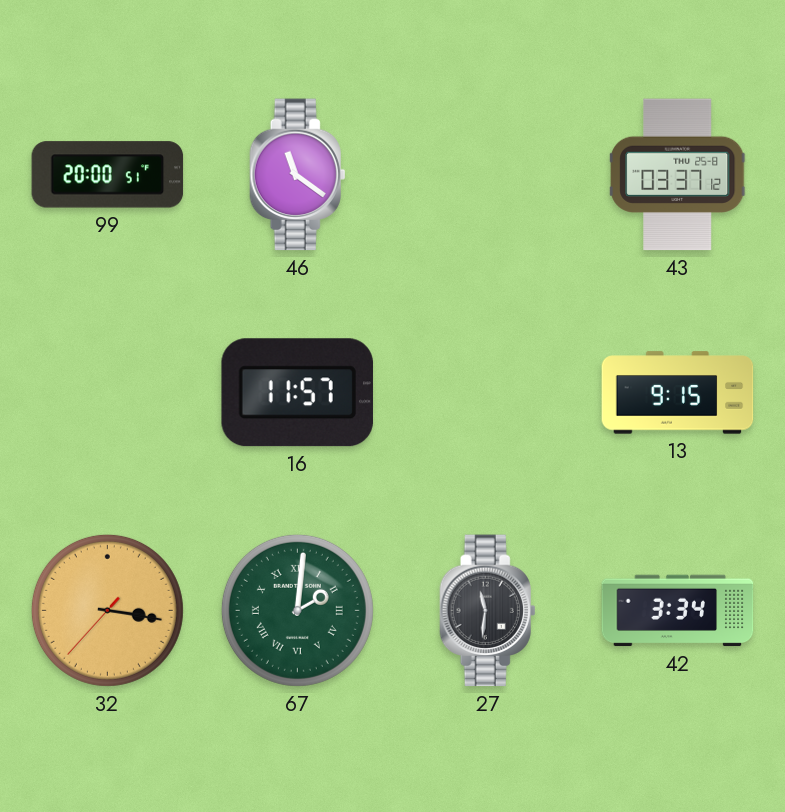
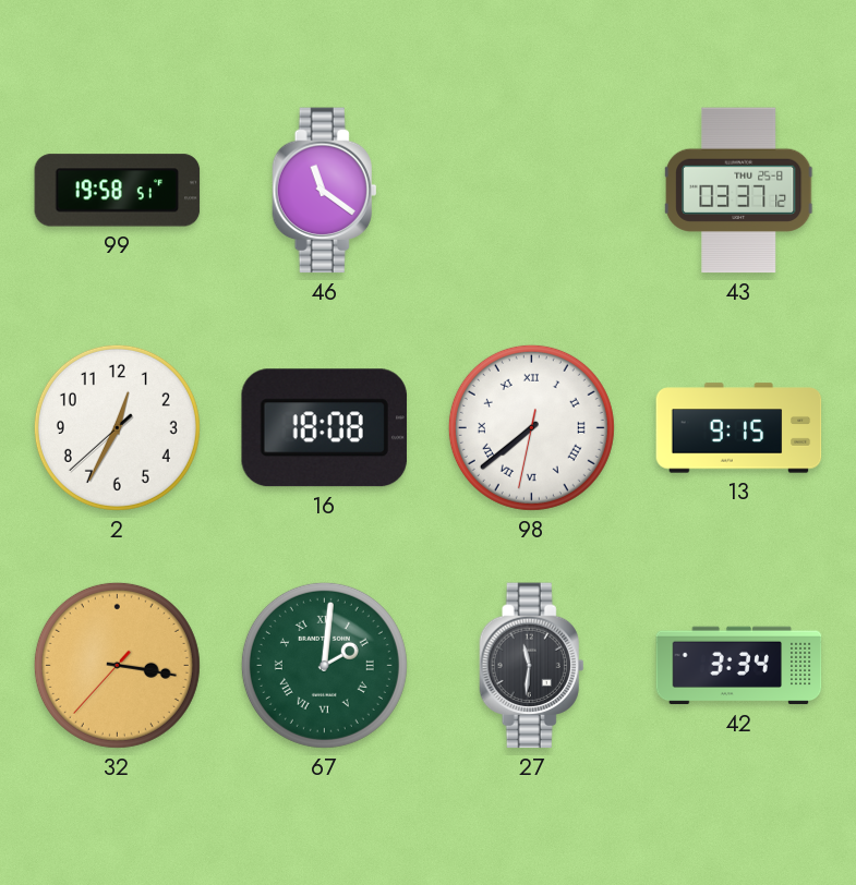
99: 20:00 -> 19:58 (118, 191)
2: none -> 12:34 (117, 427)
16: 11:57 -> 18:08 (324, 428)
98: none -> 7:38 (531, 427)
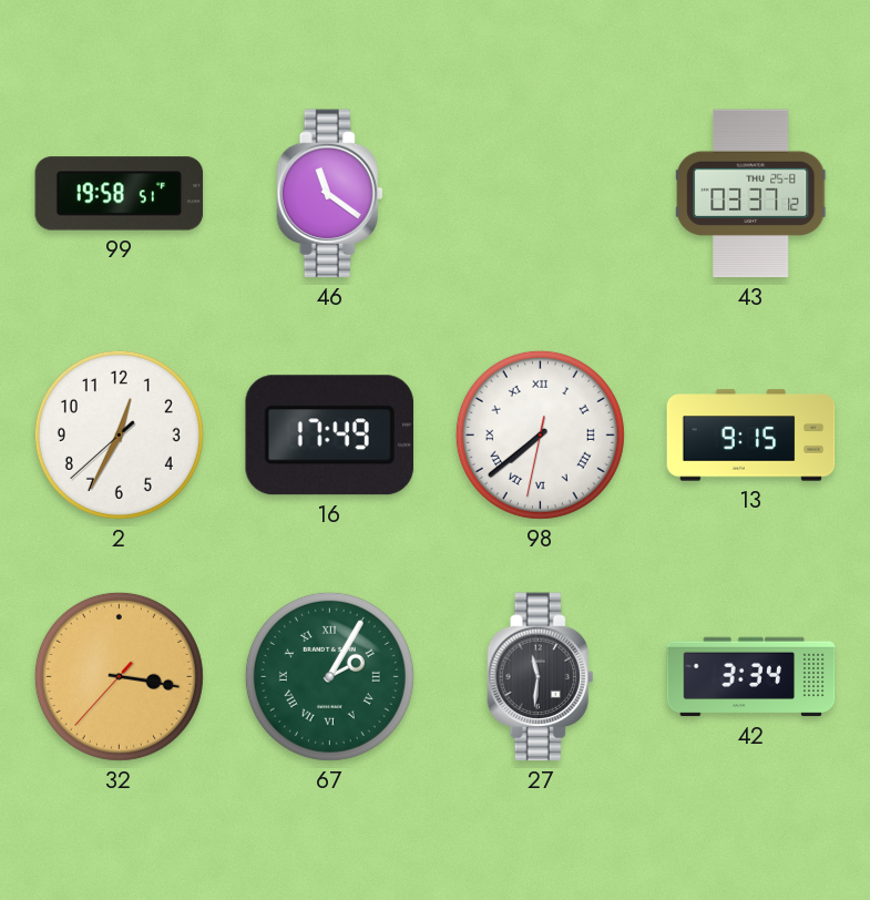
16: 18:08 -> 17:49 (329, 436)
67: 2:01 -> 2:05 (329, 676)
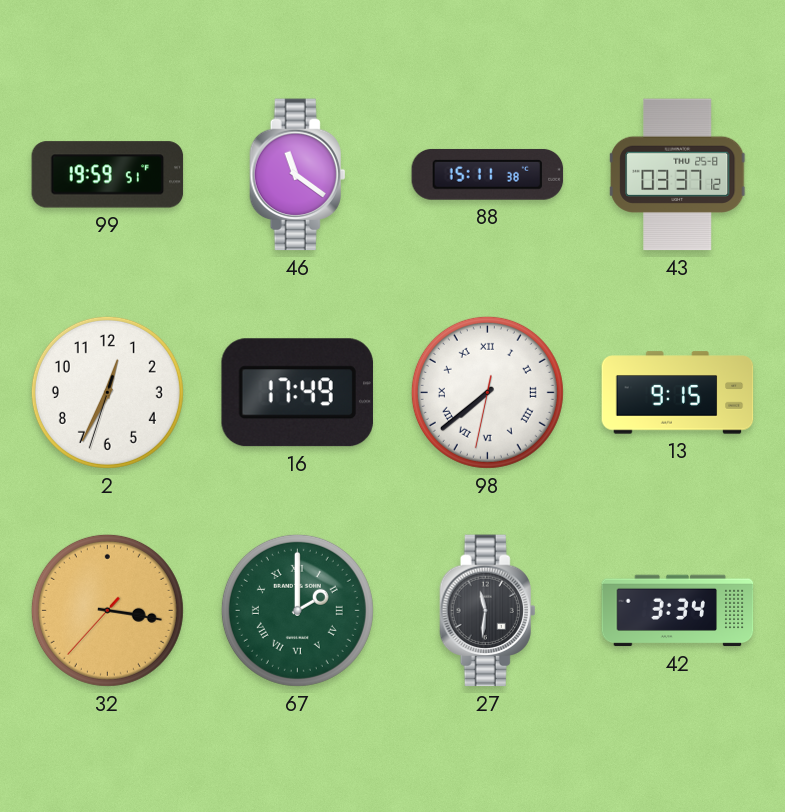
99: 19:58 -> 19:59 (108, 175)
88: none -> 15:11 (488, 174)
2: 12:34:38 -> 12:34:33 (107, 392)
67: 2:05 -> 2:00 (297, 610)
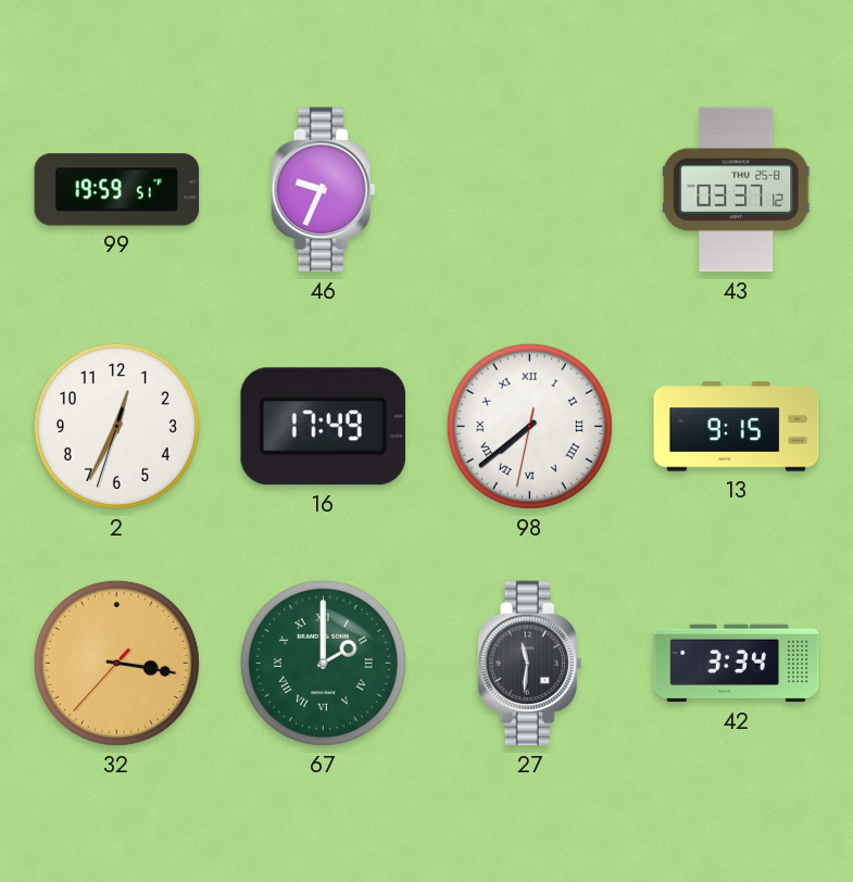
46: 11:21 -> 9:34 (324, 190)
88: 15:11 -> none (488, 174)
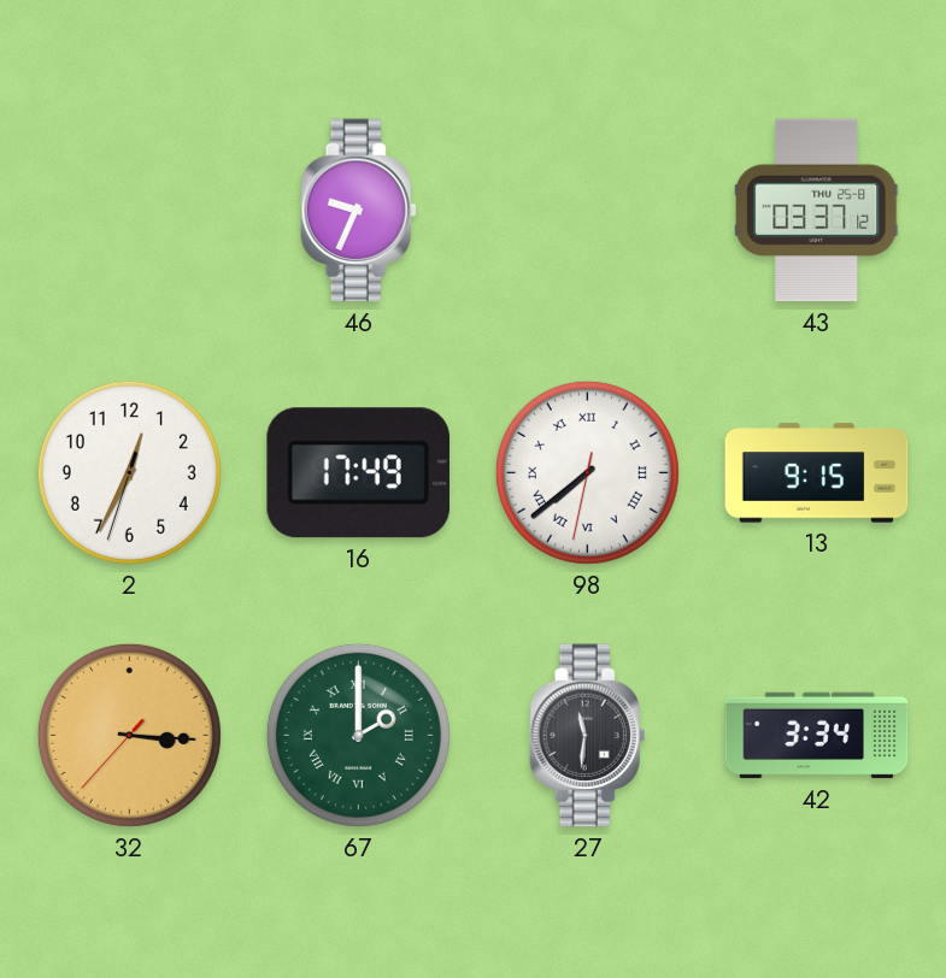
99: 19:59 -> none (117, 190)
32: 3:16 -> 3:15 (129, 735)
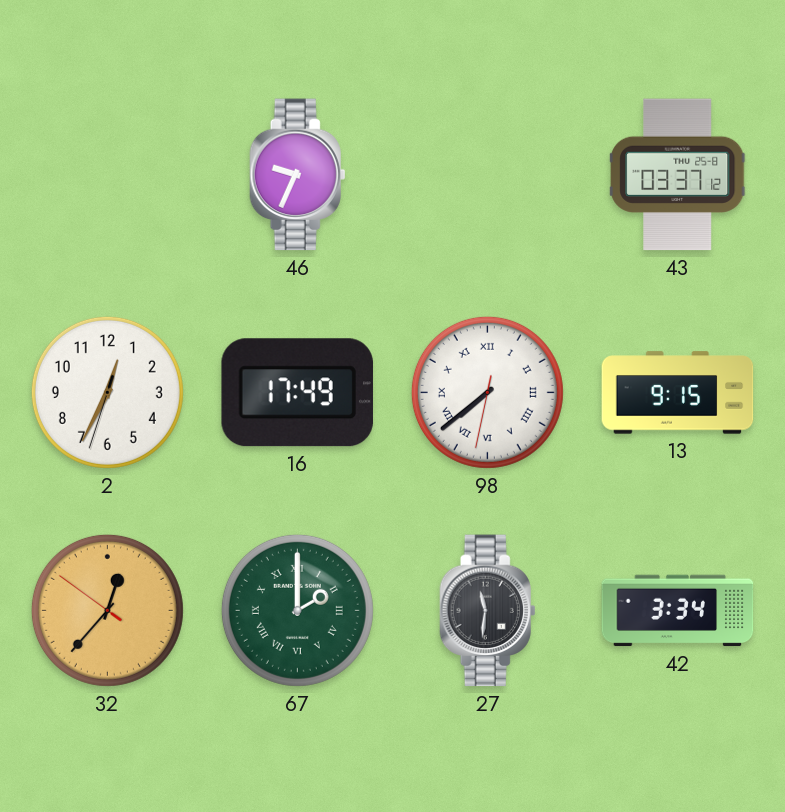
32: 3:15 -> 12:36 (107, 610)
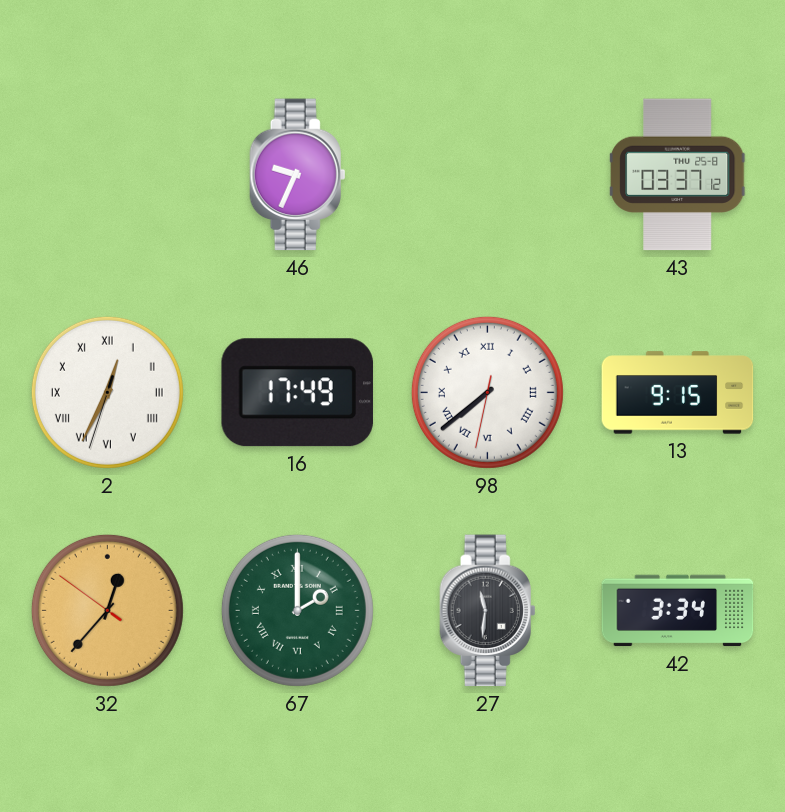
2 numerals: Arabic -> Roman (107, 392)
